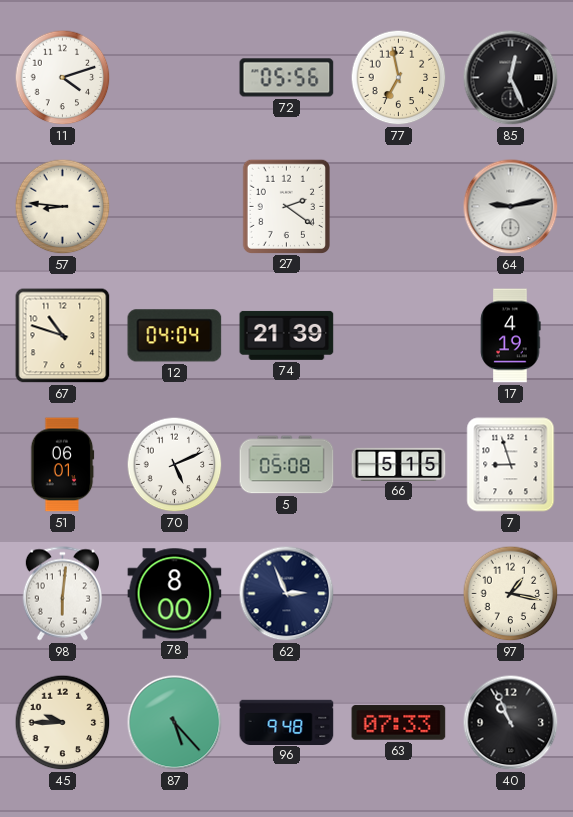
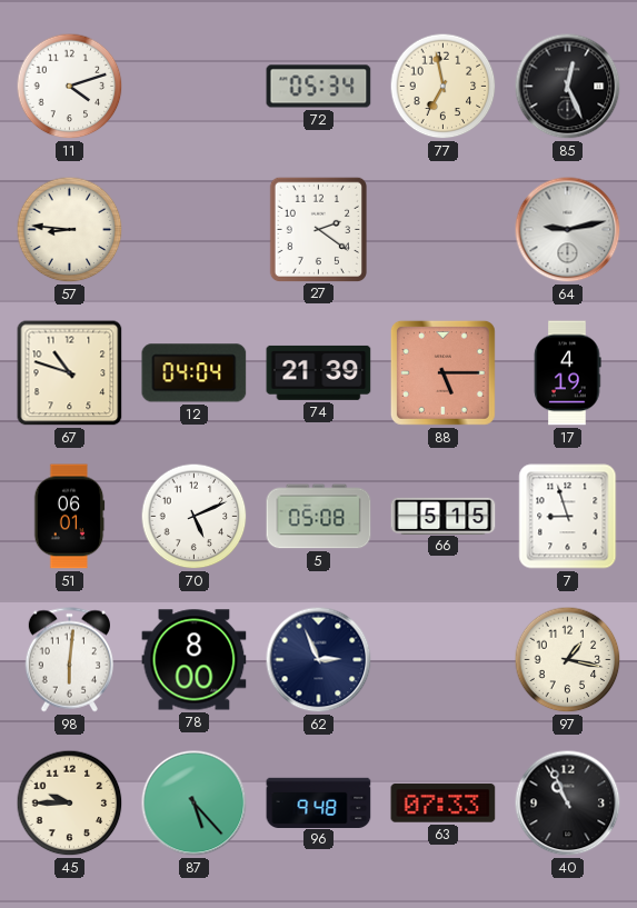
72: 05:56 -> 05:34 (319, 87)
88: none -> 5:15 (442, 372)
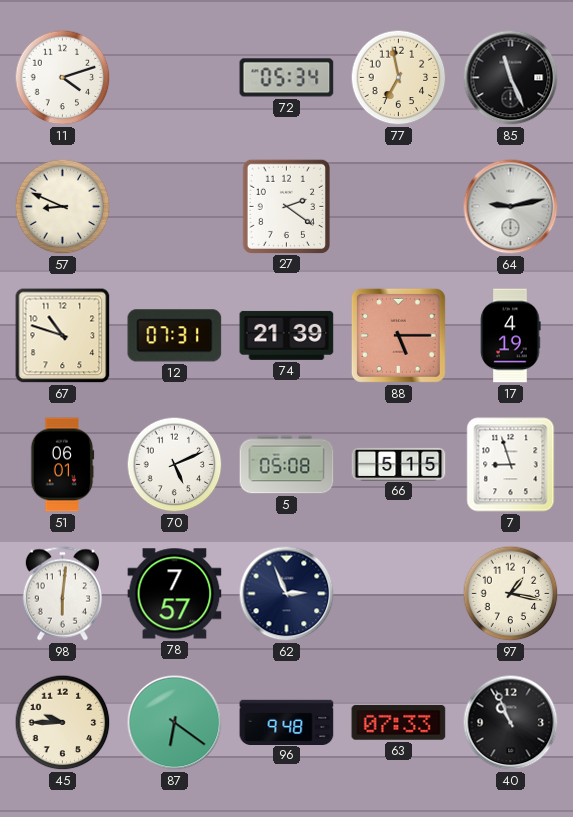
85: 12:26 -> 11:26 (511, 78)
57: 8:46 -> 8:49 (63, 207)
12: 04:04 -> 07:31 (175, 336)
78: 8:00 -> 7:57 (175, 594)
87: 5:23 -> 6:21 (175, 723)
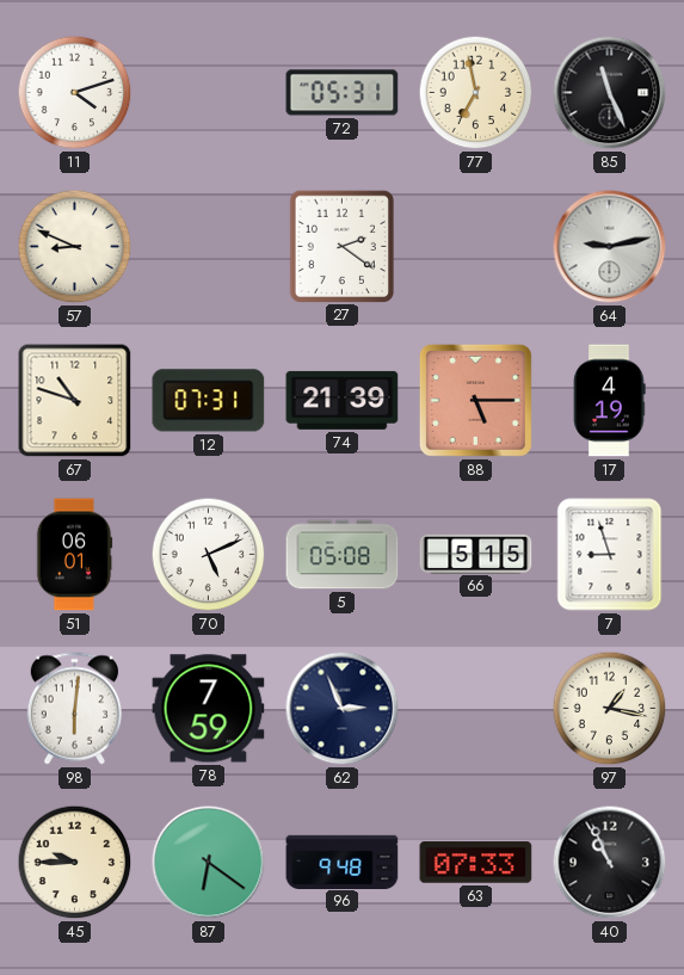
72: 05:34 -> 05:31 (343, 93)
78: 7:57 -> 7:59 (209, 709)
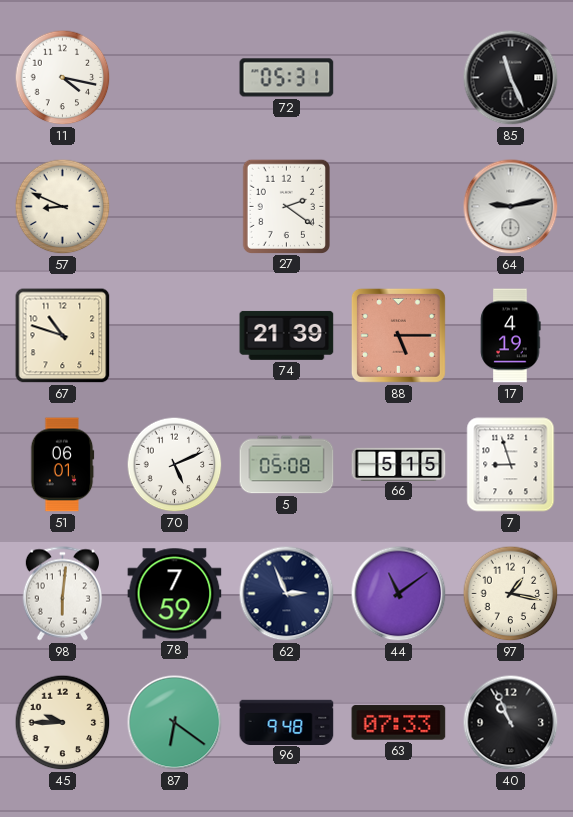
11: 4:12 -> 4:17 (63, 78)
77: 6:58 -> none (476, 93)
12: 07:31 -> none (209, 401)
44: none -> 11:09 (399, 594)
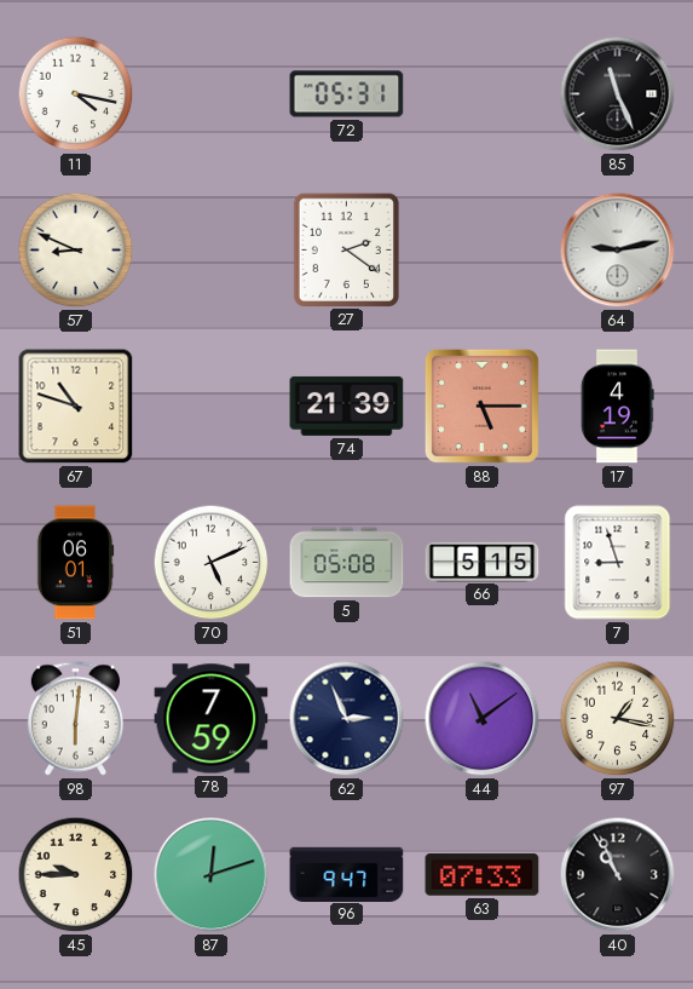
87: 6:21 -> 12:12 (212, 875)
96: 9:48 -> 9:47 (347, 874)
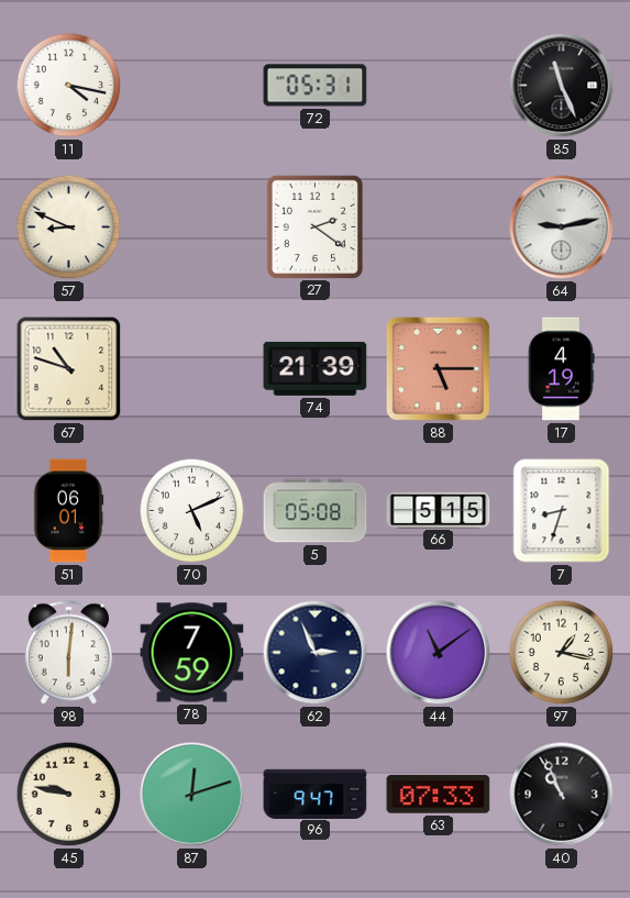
7: 8:57 -> 8:33 (562, 511)
45: 9:45 -> 9:47 (69, 795)
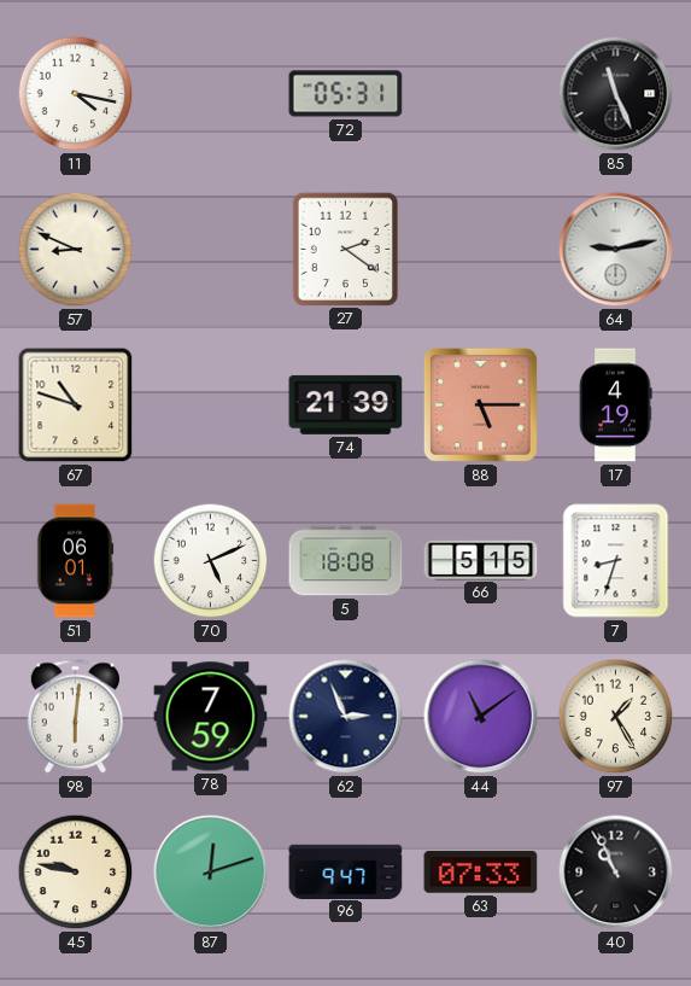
5: 05:08 -> 18:08 (346, 561)
97: 1:17 -> 1:25 (616, 717)
